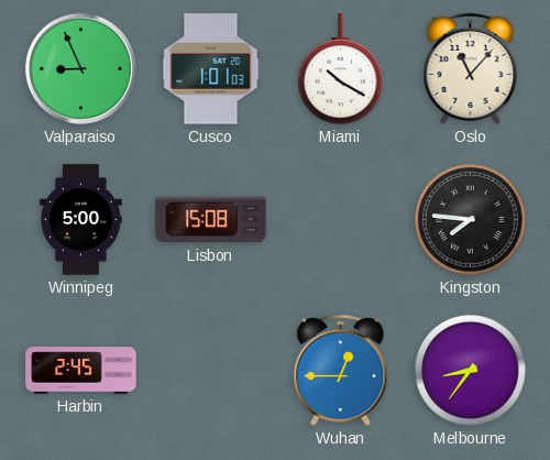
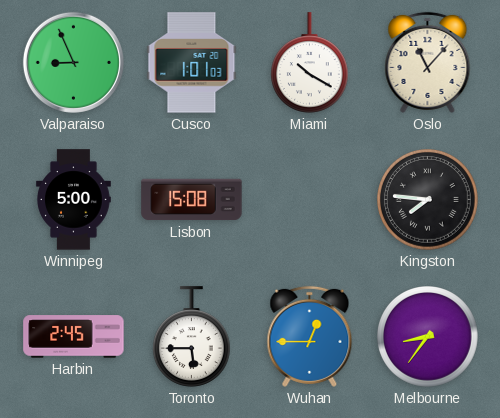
Toronto: none -> 5:45 (191, 337)
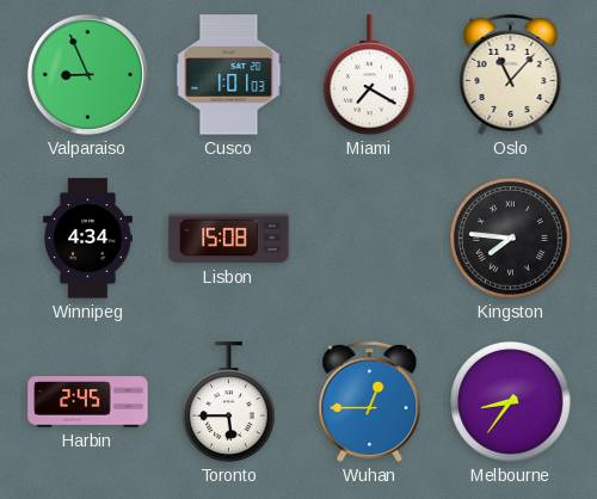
Miami: 10:20 -> 7:20 (369, 75)
Winnipeg: 5:00 -> 4:34 (88, 239)
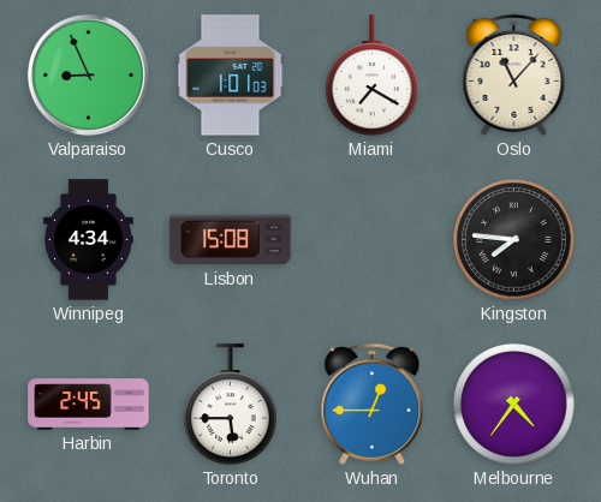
Melbourne: 8:36 -> 4:36 (514, 405)
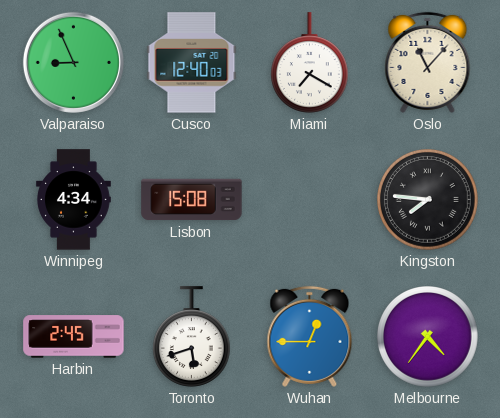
Cusco: 1:01 -> 12:40 (192, 63)
Toronto: 5:45 -> 5:42 (191, 337)
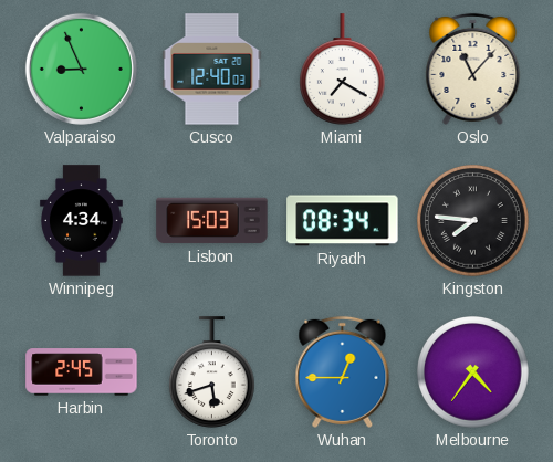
Lisbon: 15:08 -> 15:03 (212, 221)
Riyadh: none -> 08:34 (343, 221)
